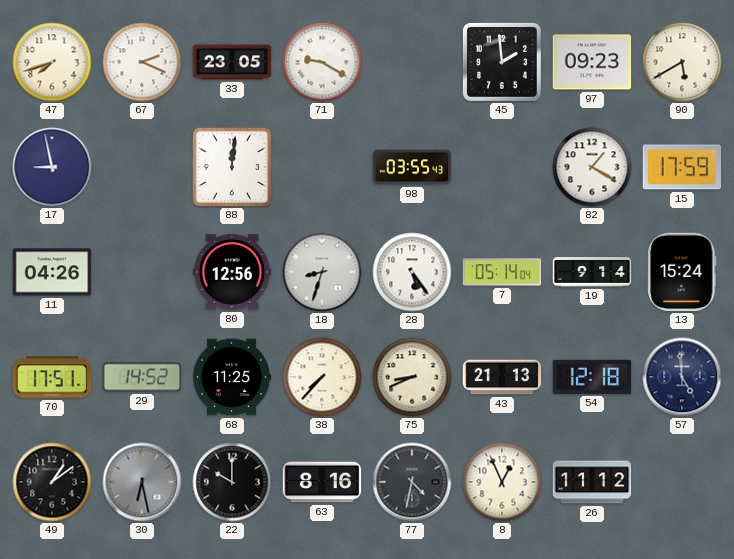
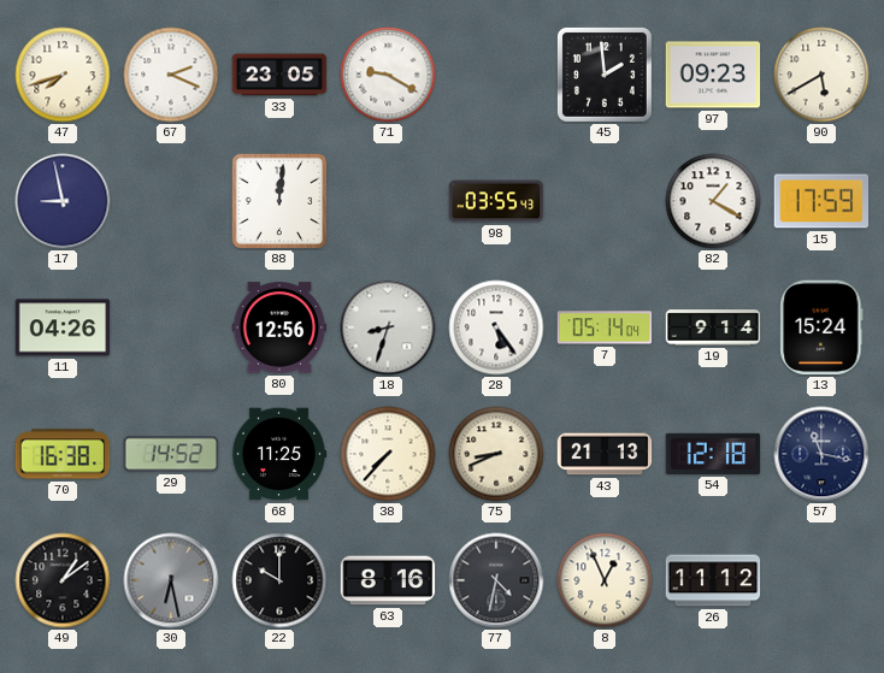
70: 17:51 -> 16:38 (63, 454)
57: 4:59 -> 11:17 (821, 454)
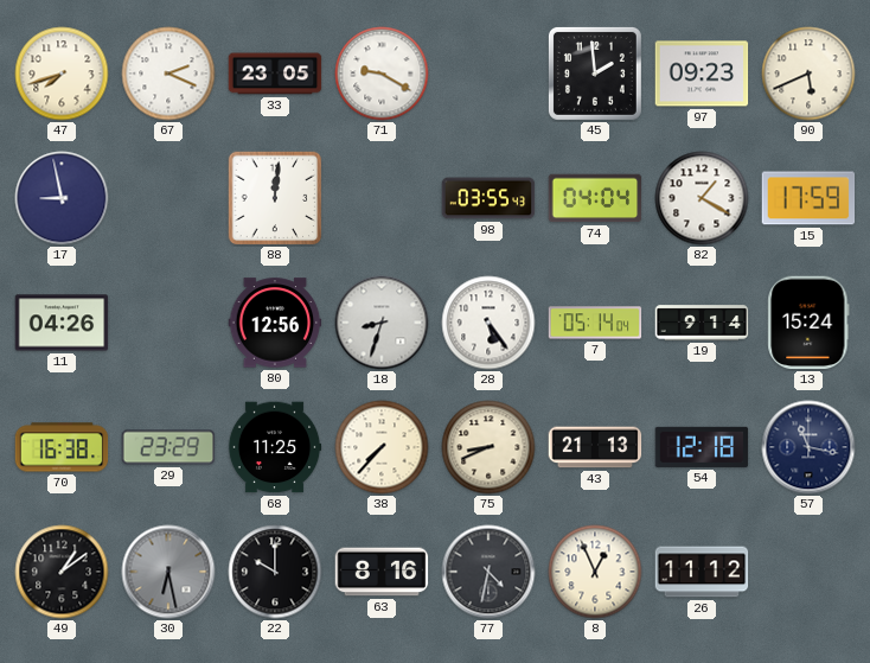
90: 5:40 -> 5:41 (808, 74)
74: none -> 04:04 (595, 198)
29: 14:52 -> 23:29 (168, 447)
